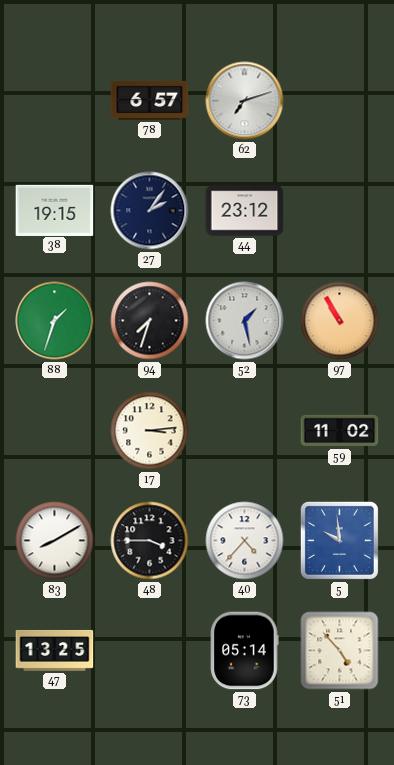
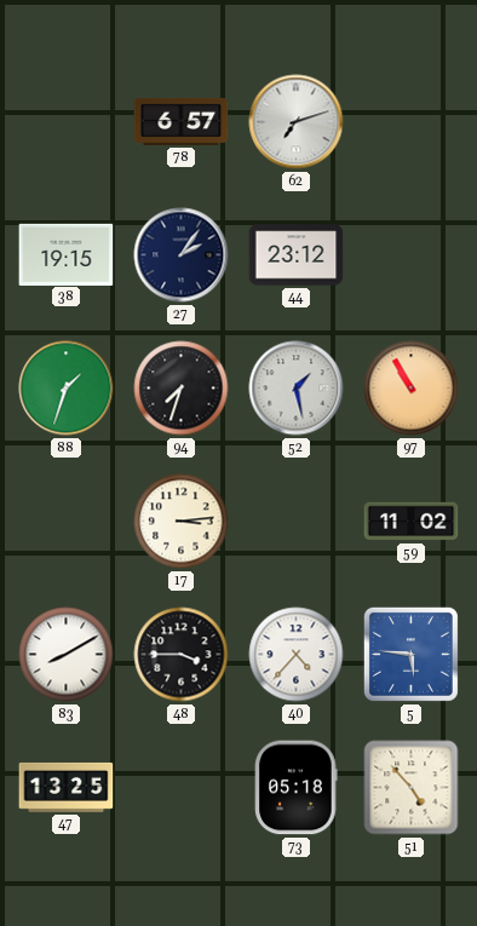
5: 9:59 -> 5:46 (410, 654)
73: 05:14 -> 05:18 (297, 788)
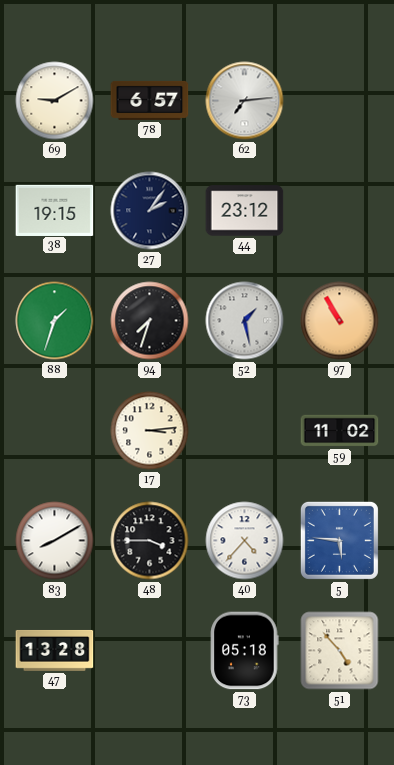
69: none -> 9:10 (55, 101)
62: 7:12 -> 7:14 (245, 101)
47: 13:25 -> 13:28 (55, 650)
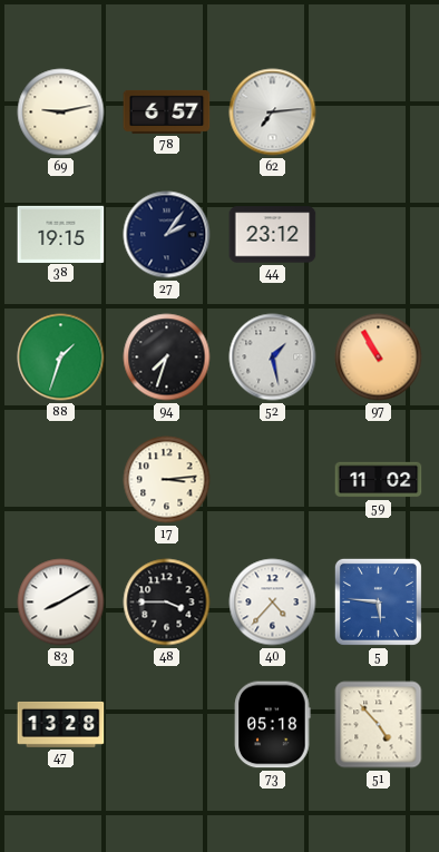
69: 9:10 -> 9:13 (61, 112)
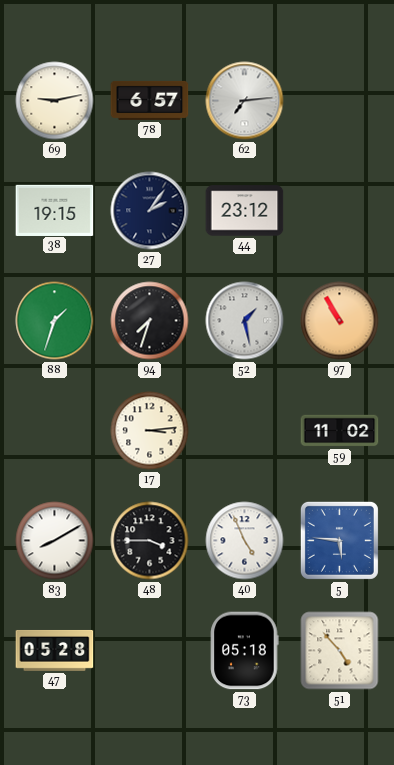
40: 4:37 -> 4:56 (245, 541)
47: 13:28 -> 05:28 (55, 650)
